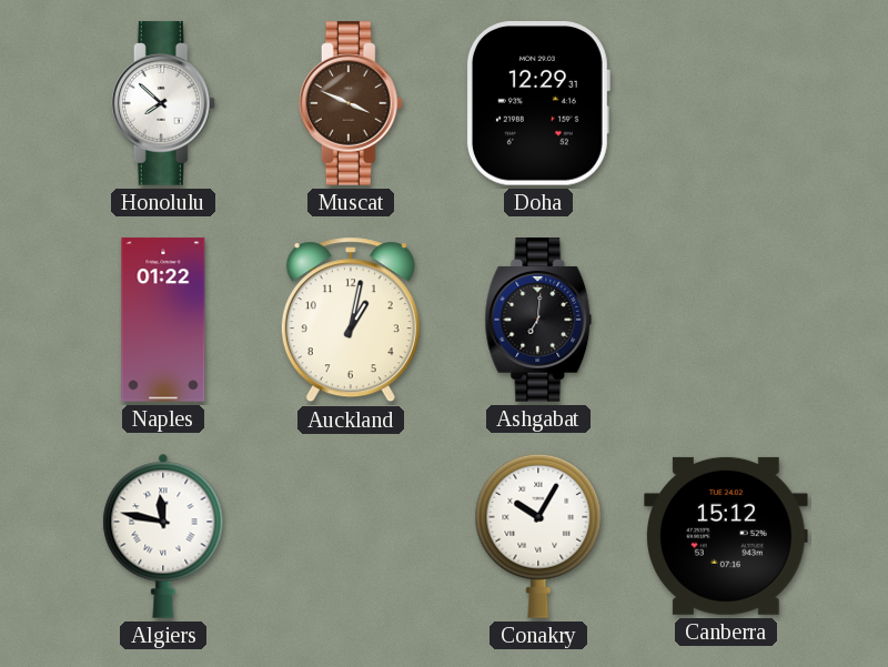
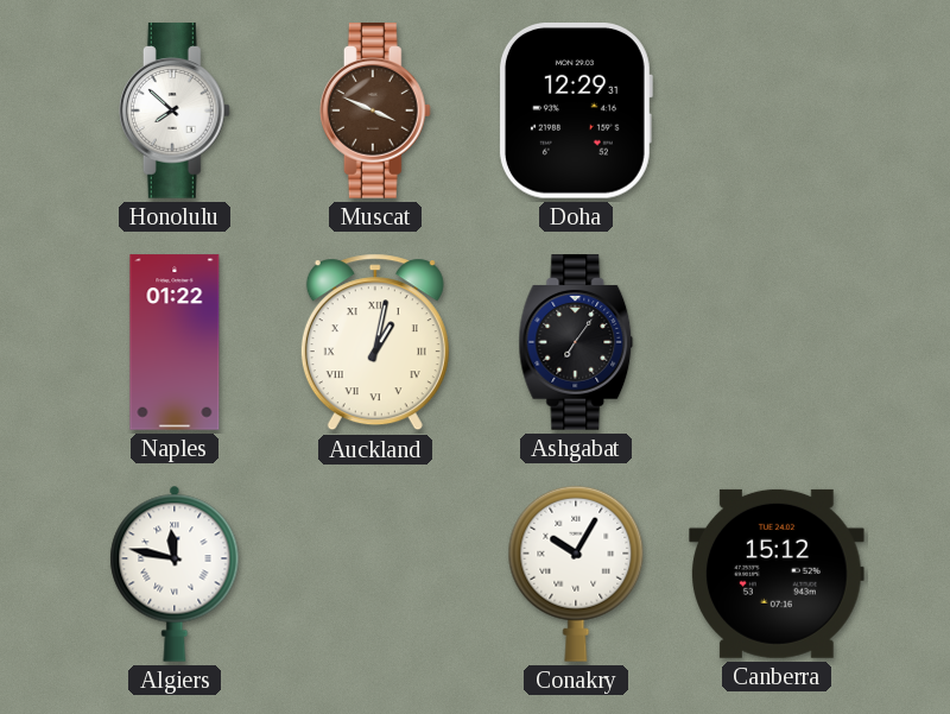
Auckland numerals: Arabic -> Roman (375, 342)
Ashgabat: 7:01 -> 7:06 (576, 342)
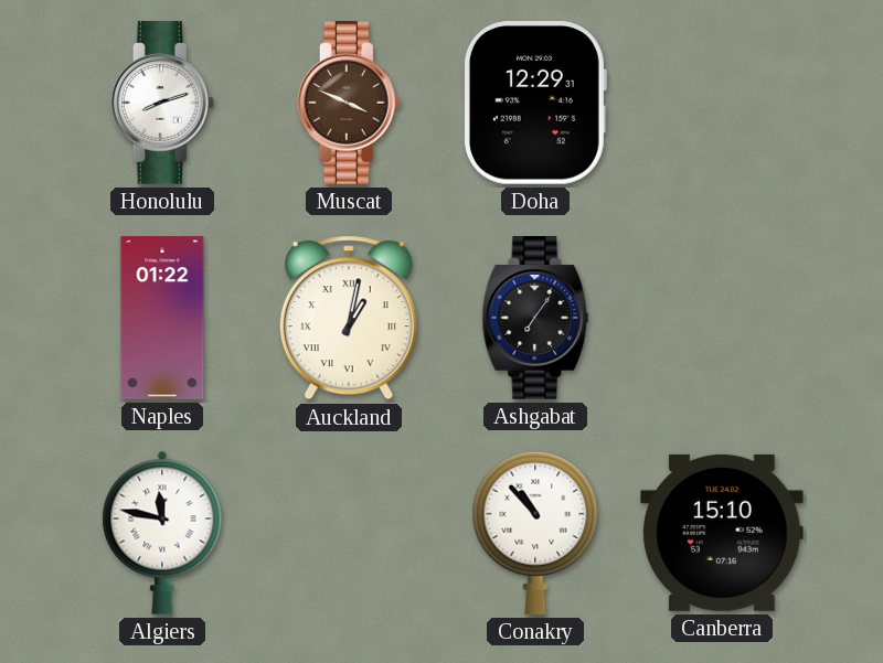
Honolulu: 7:52 -> 8:12 (162, 103)
Conakry: 10:05 -> 10:53 (535, 533)
Canberra: 15:12 -> 15:10 (723, 533)
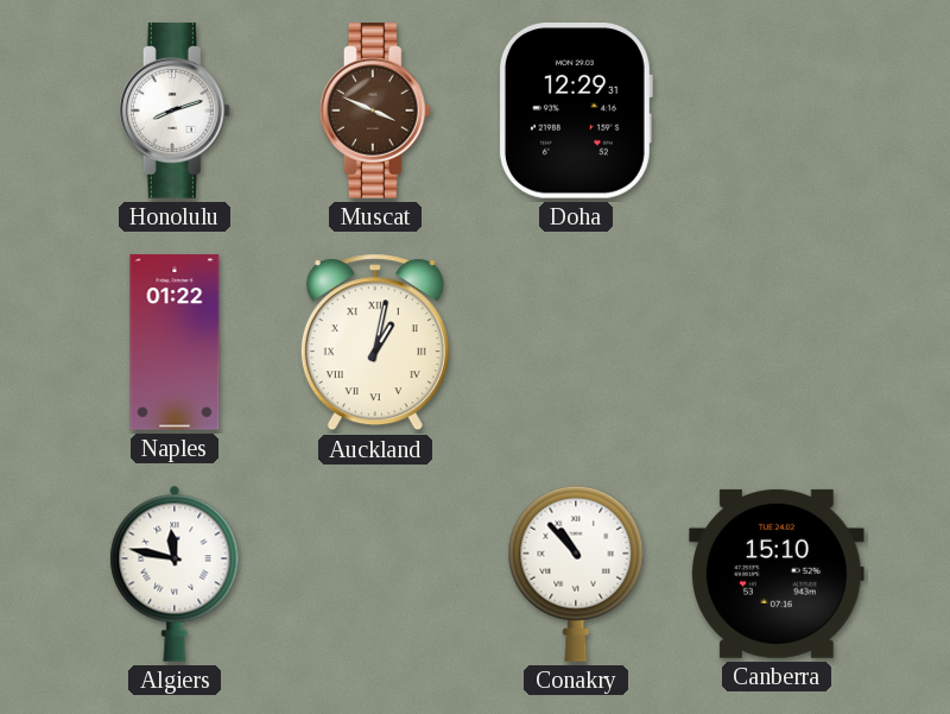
Ashgabat: 7:06 -> none (535, 318)
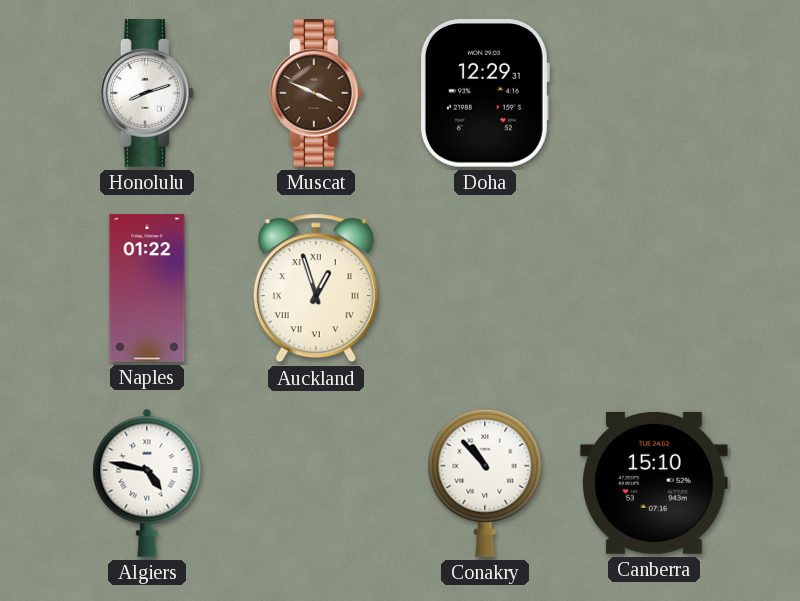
Auckland: 1:02 -> 12:57 (316, 288)
Algiers: 11:47 -> 4:47 (147, 483)
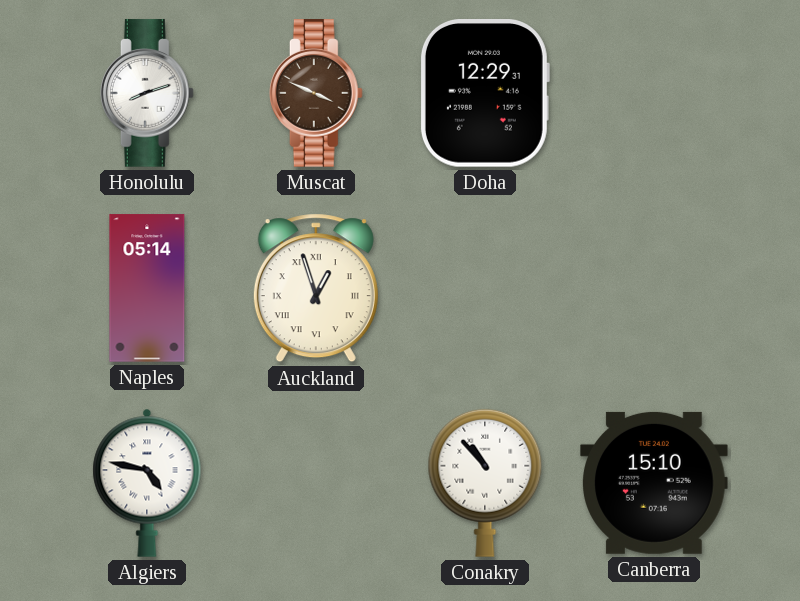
Naples: 01:22 -> 05:14 (147, 288)
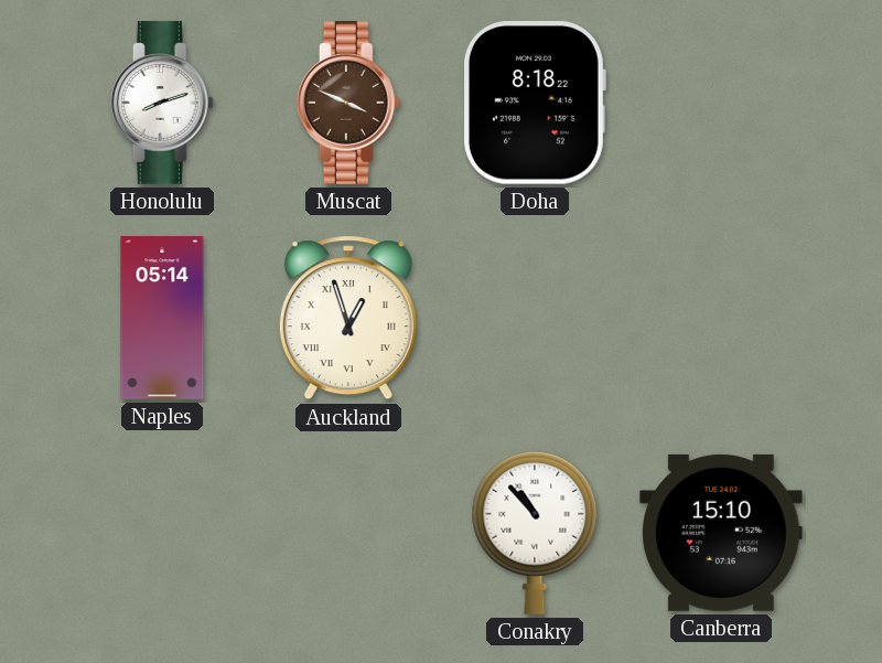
Doha: 12:29 -> 8:18 (534, 104)
Algiers: 4:47 -> none (147, 483)
